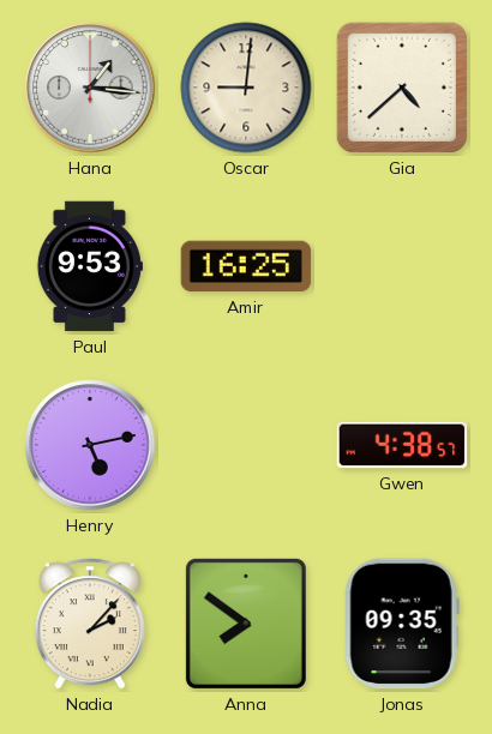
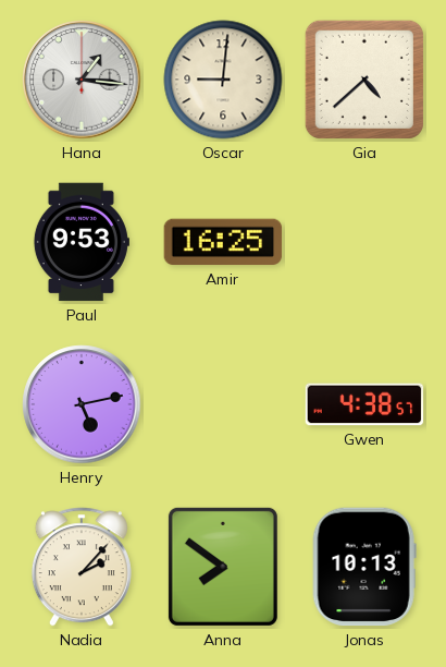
Jonas: 09:35 -> 10:13 (364, 567)
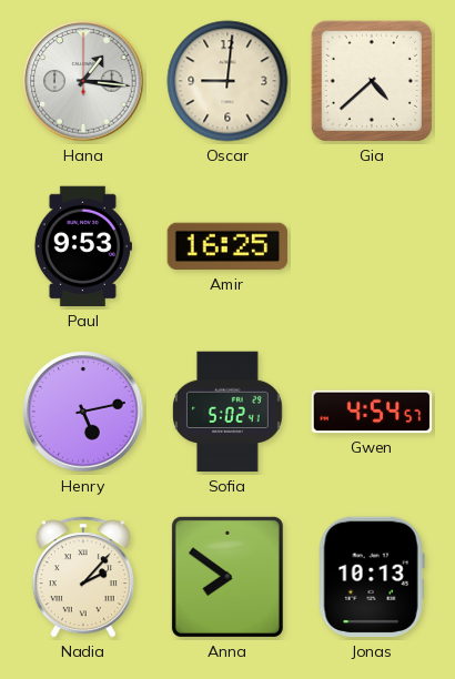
Sofia: none -> 5:02 (228, 412)
Gwen: 4:38 -> 4:54 (372, 412)
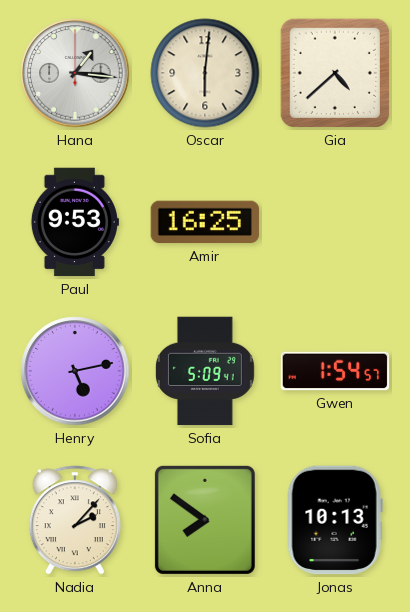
Oscar: 9:01 -> 6:01 (205, 73)
Sofia: 5:02 -> 5:09 (205, 371)
Gwen: 4:54 -> 1:54 (335, 371)
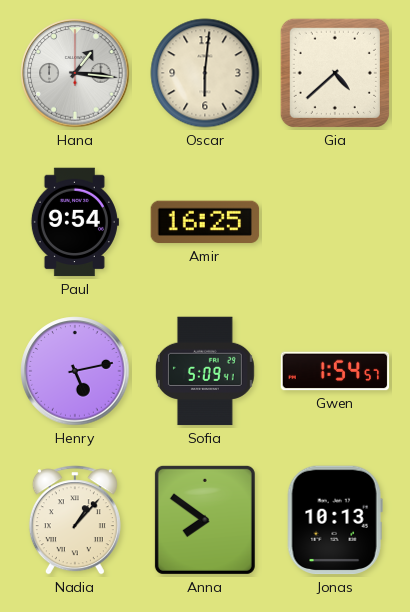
Paul: 9:53 -> 9:54 (74, 222)
Nadia: 2:07 -> 1:07 (75, 520)
